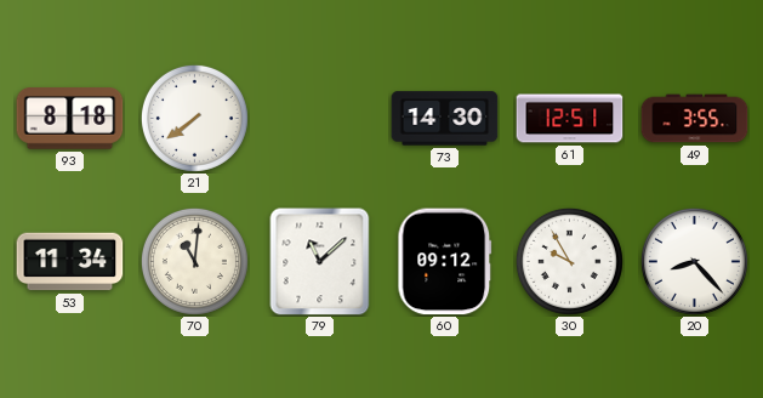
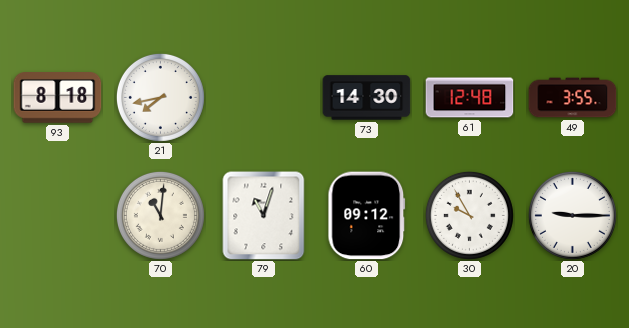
21: 7:39 -> 7:43 (160, 97)
61: 12:51 -> 12:48 (470, 98)
53: 11:34 -> none (70, 262)
79: 11:08 -> 11:03 (264, 216)
20: 8:23 -> 9:15 (572, 215)
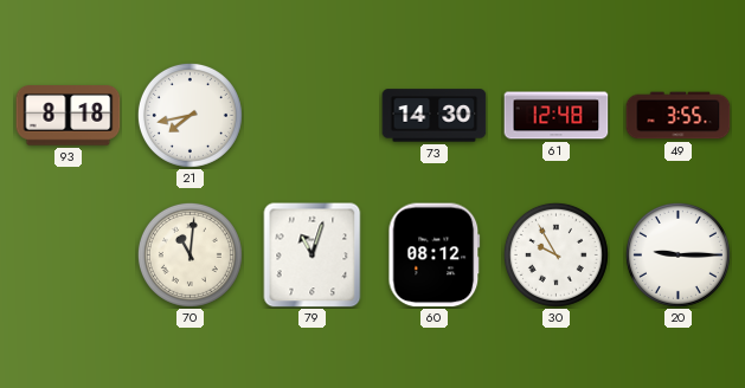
60: 09:12 -> 08:12 (435, 256)
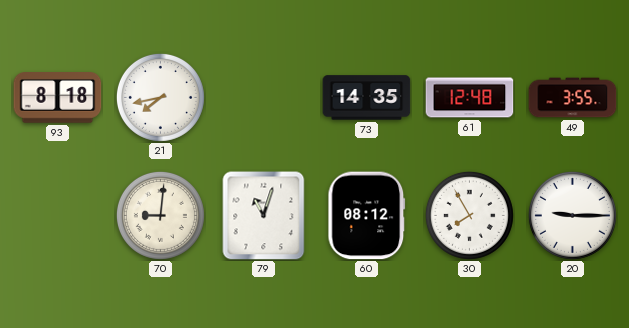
73: 14:30 -> 14:35 (367, 98)
70: 11:01 -> 9:01 (160, 215)
30: 9:55 -> 7:55 (469, 215)
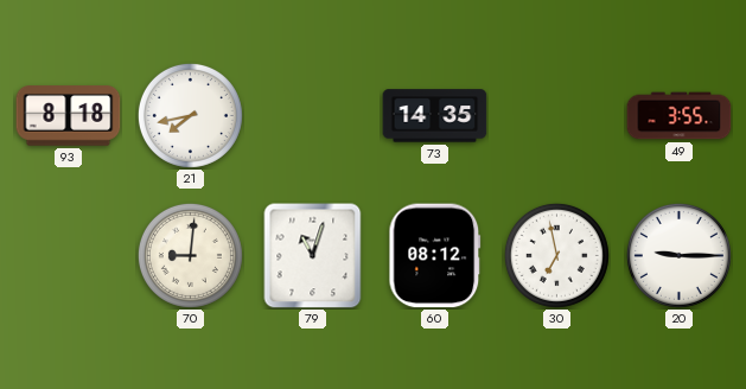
61: 12:48 -> none (470, 98)
30: 7:55 -> 6:58 (556, 255)
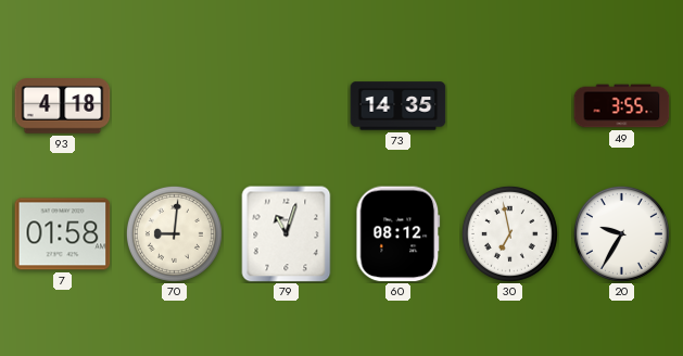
93: 8:18 -> 4:18 (63, 106)
21: 7:43 -> none (190, 115)
7: none -> 01:58 (63, 234)
20: 9:15 -> 9:35 (621, 233)
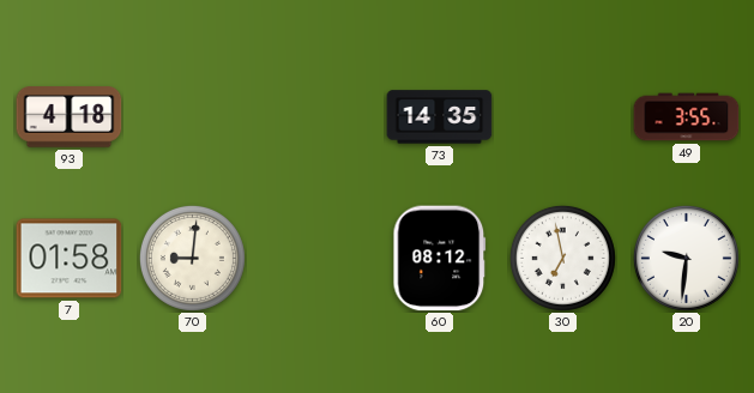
79: 11:03 -> none (287, 234)
20: 9:35 -> 9:31 (686, 258)
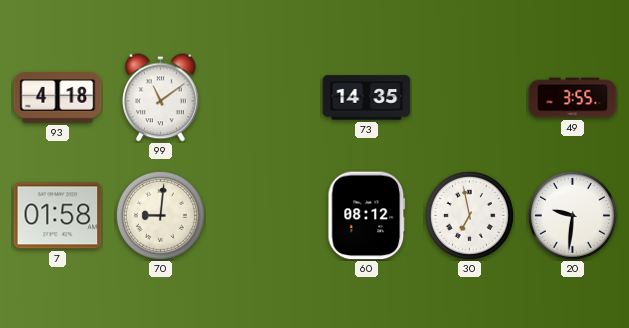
99: none -> 11:09 (161, 98)
